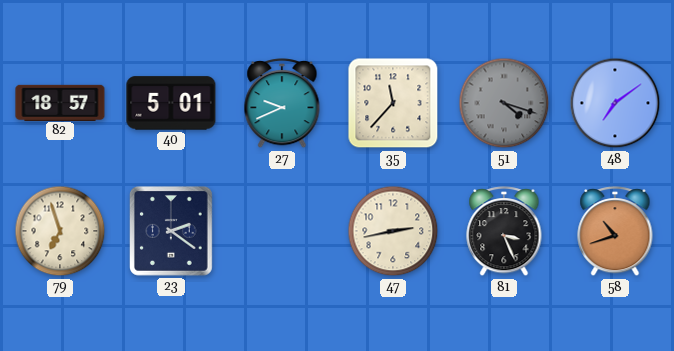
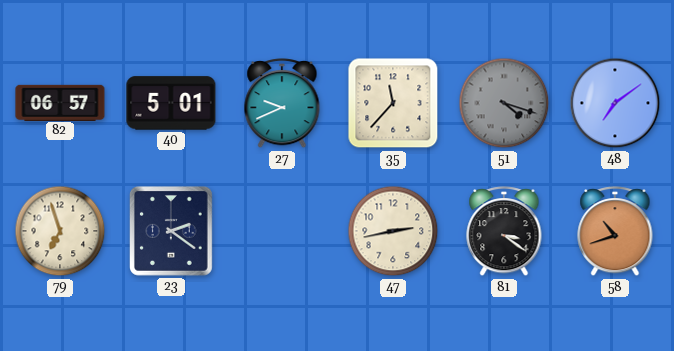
82: 18:57 -> 06:57 (60, 102)
81: 3:26 -> 3:21 (504, 232)
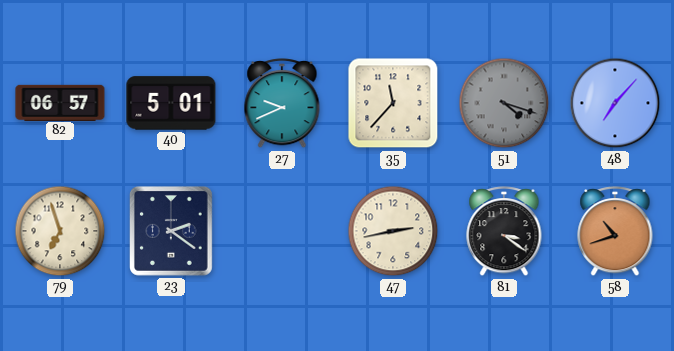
48: 7:09 -> 7:07 (615, 103)
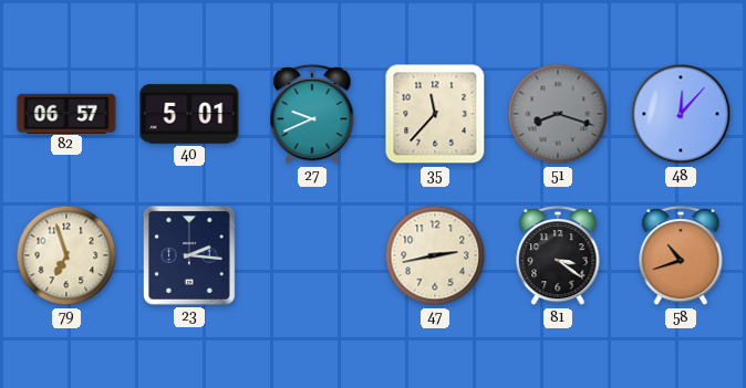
51: 4:18 -> 8:18 (558, 114)
48: 7:07 -> 12:07 (681, 114)
23: 2:21 -> 2:16 (190, 256)
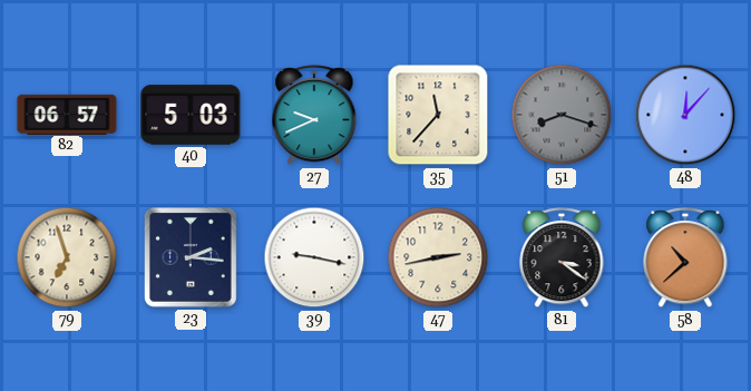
40: 5:01 -> 5:03 (191, 115)
39: none -> 9:17 (314, 257)
58: 10:42 -> 10:38 (685, 258)
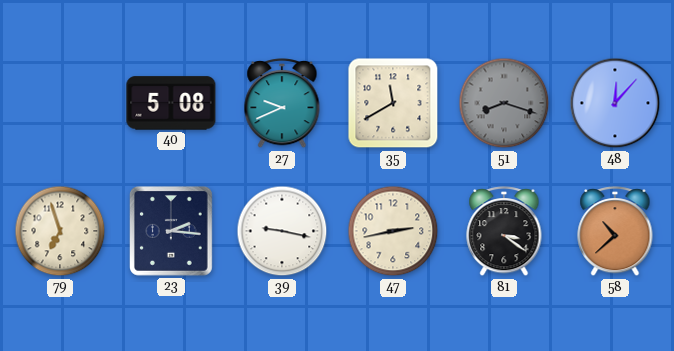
82: 06:57 -> none (67, 114)
40: 5:03 -> 5:08 (171, 103)
35: 11:37 -> 11:40 (393, 103)
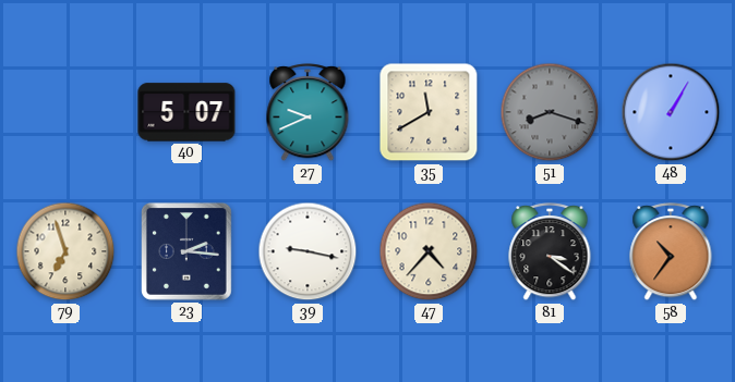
40: 5:08 -> 5:07 (186, 112)
48: 12:07 -> 1:05 (671, 112)
47: 2:43 -> 4:37 (429, 251)
58: 10:38 -> 10:36 (671, 252)
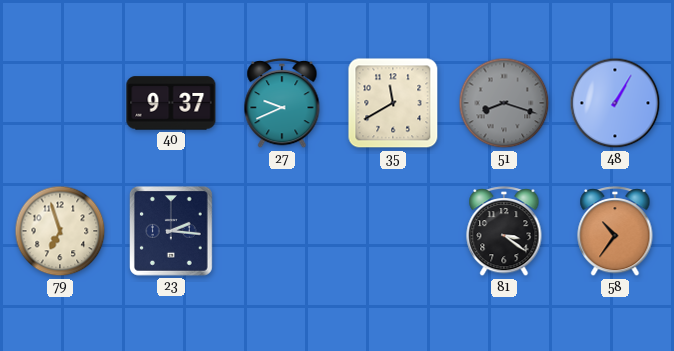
40: 5:07 -> 9:37 (171, 103)
39: 9:17 -> none (308, 251)
47: 4:37 -> none (429, 251)
